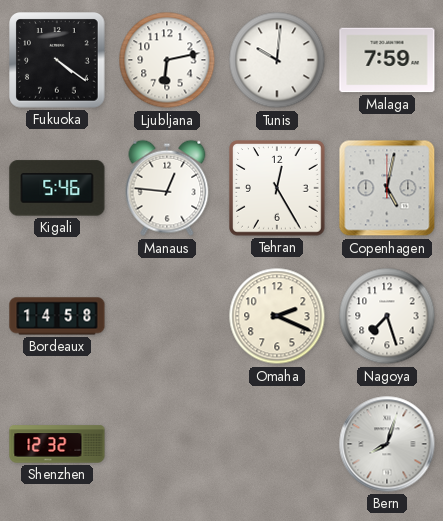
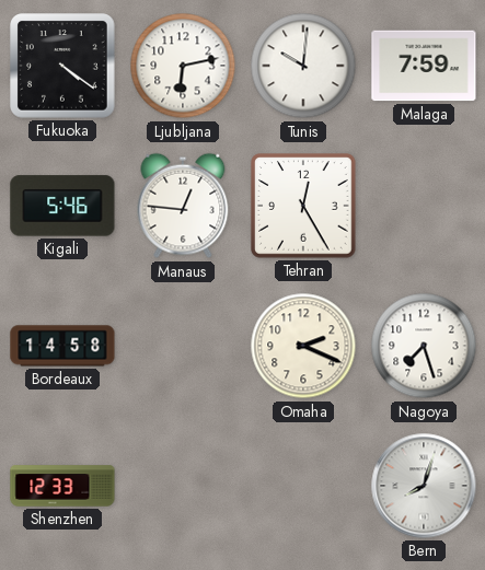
Copenhagen: 5:02 -> none (387, 188)
Shenzhen: 12:32 -> 12:33 (62, 486)
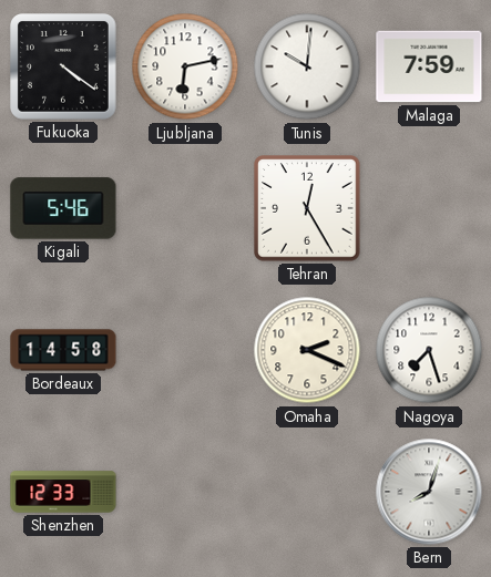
Manaus: 12:46 -> none (183, 206)
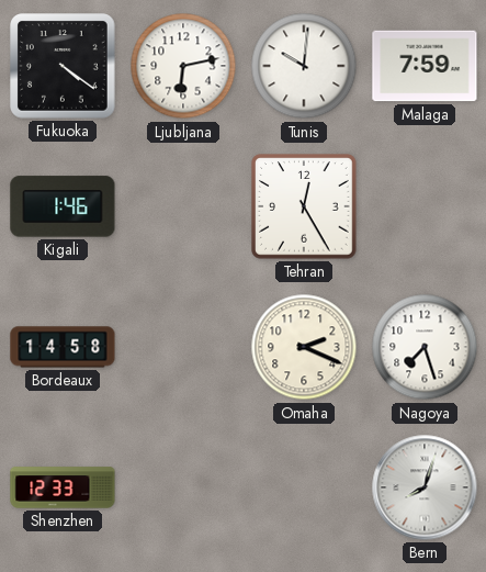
Kigali: 5:46 -> 1:46 (63, 206)
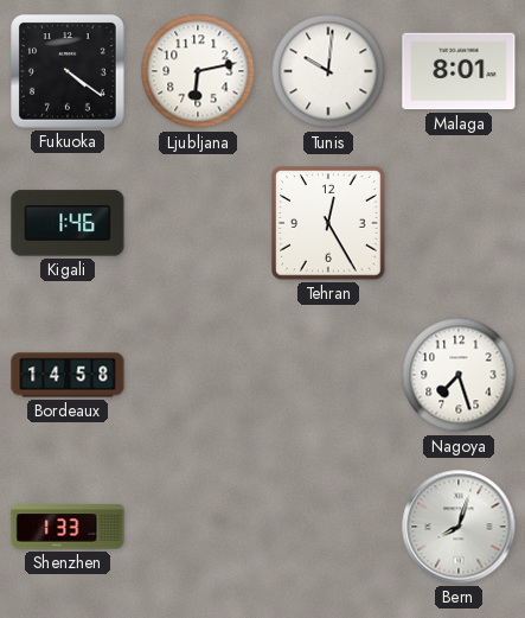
Malaga: 7:59 -> 8:01 (459, 71)
Omaha: 2:19 -> none (304, 347)
Shenzhen: 12:33 -> 1:33 (68, 527)
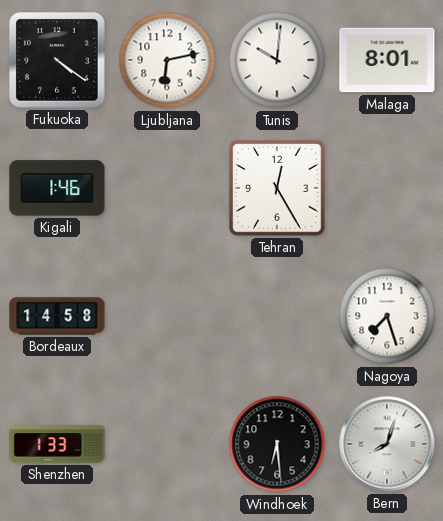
Windhoek: none -> 6:29 (277, 444)
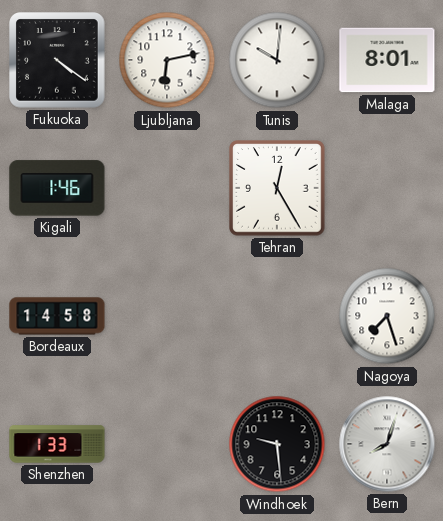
Windhoek: 6:29 -> 9:29 (277, 444)
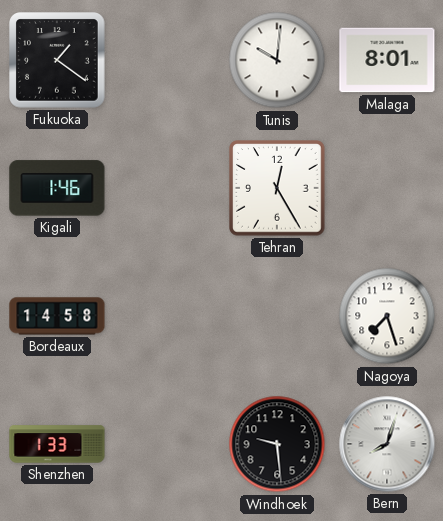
Fukuoka: 4:21 -> 1:21 (57, 60)
Ljubljana: 6:13 -> none (167, 60)
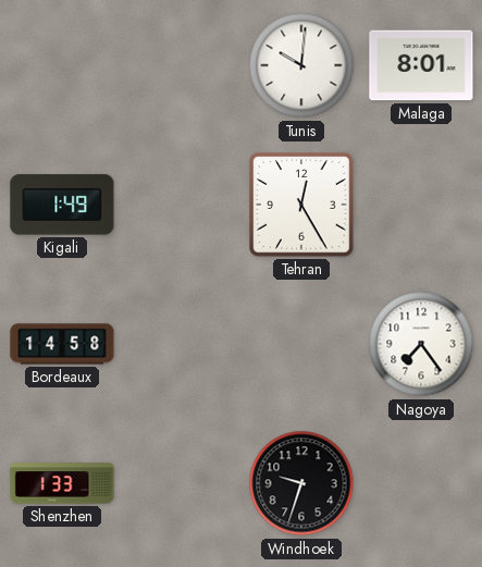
Fukuoka: 1:21 -> none (57, 60)
Kigali: 1:46 -> 1:49 (62, 205)
Nagoya: 7:27 -> 7:24 (421, 344)
Windhoek: 9:29 -> 9:33 (301, 483)
Bern: 8:03 -> none (387, 444)
